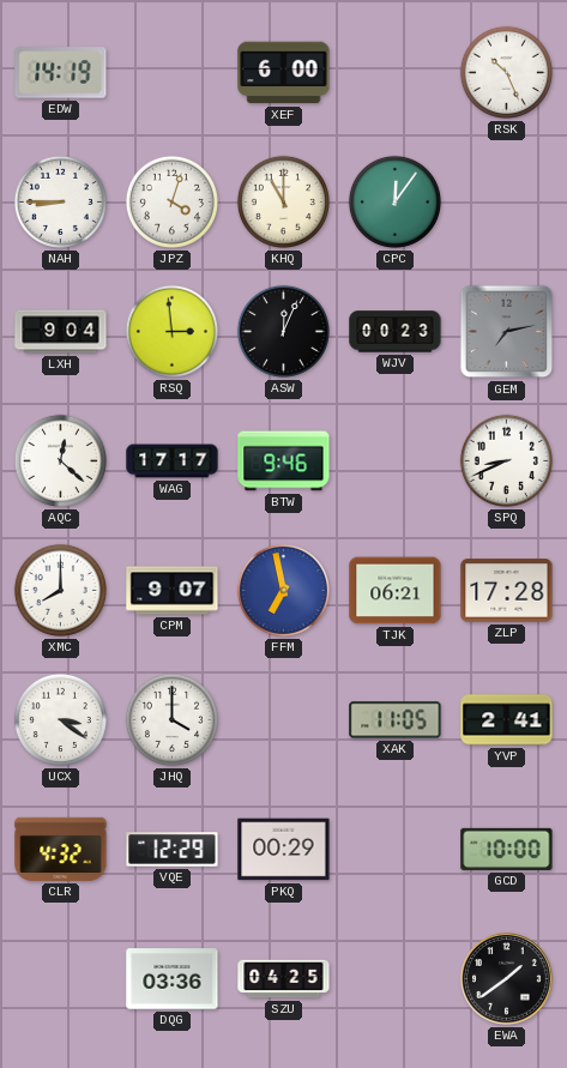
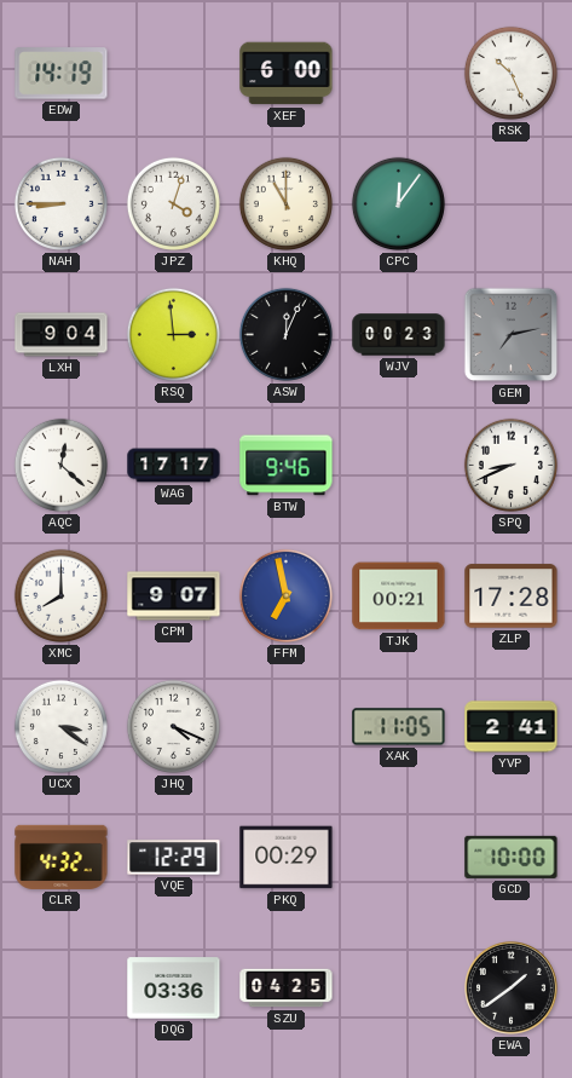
TJK: 06:21 -> 00:21 (399, 596)
JHQ: 4:00 -> 4:19 (173, 726)
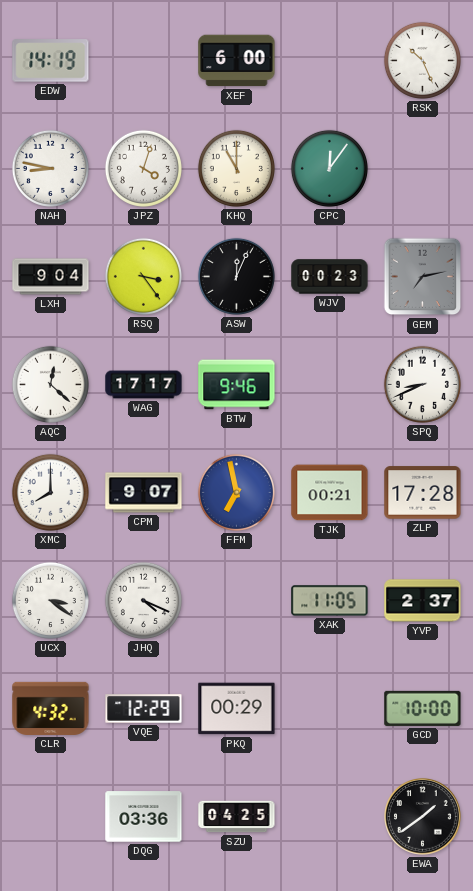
NAH: 8:45 -> 8:47 (50, 168)
RSQ: 2:59 -> 3:24 (143, 276)
YVP: 2:41 -> 2:37 (423, 601)
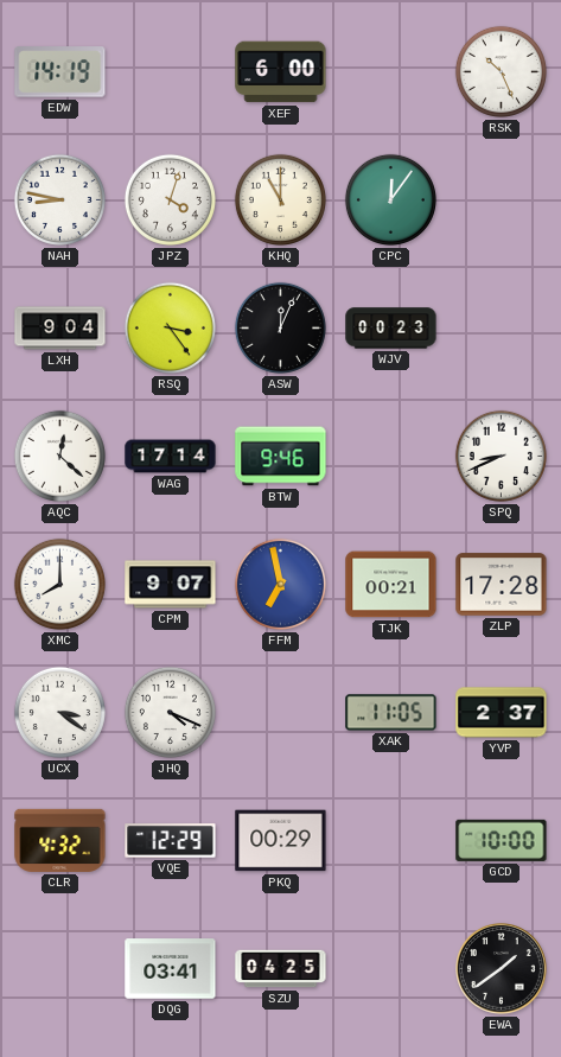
GEM: 7:13 -> none (423, 277)
WAG: 17:17 -> 17:14 (171, 457)
DQG: 03:36 -> 03:41 (171, 969)
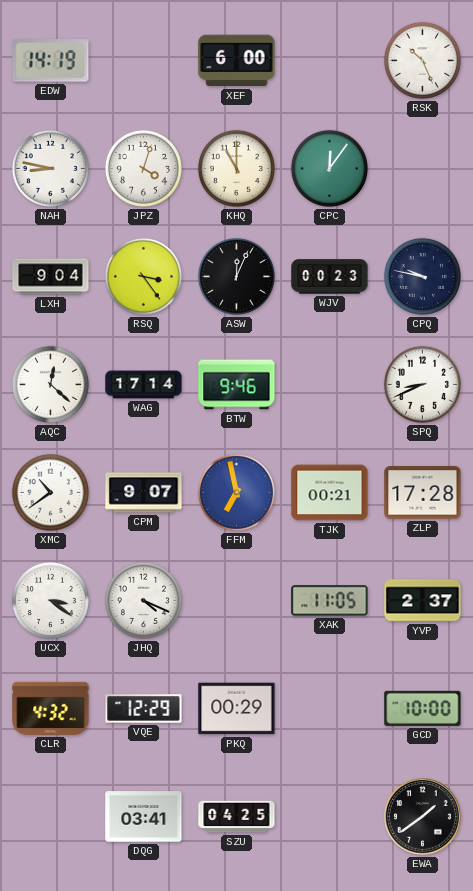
CPQ: none -> 9:47 (422, 276)
XMC: 8:00 -> 10:39 (50, 492)
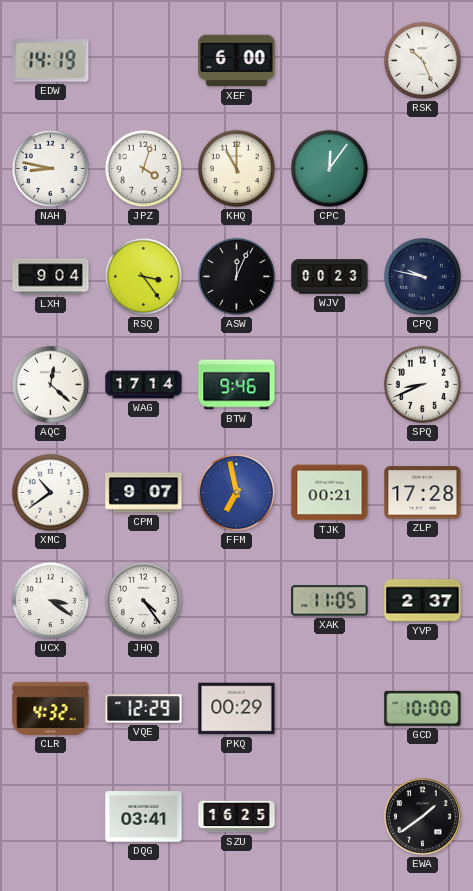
JHQ: 4:19 -> 4:24 (143, 600)
SZU: 04:25 -> 16:25 (237, 817)
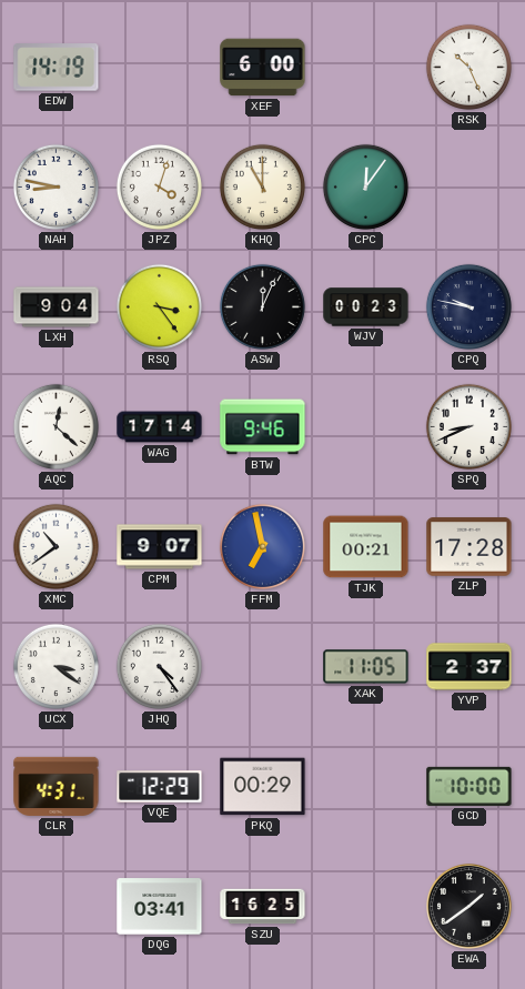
CLR: 4:32 -> 4:31 (57, 786)
